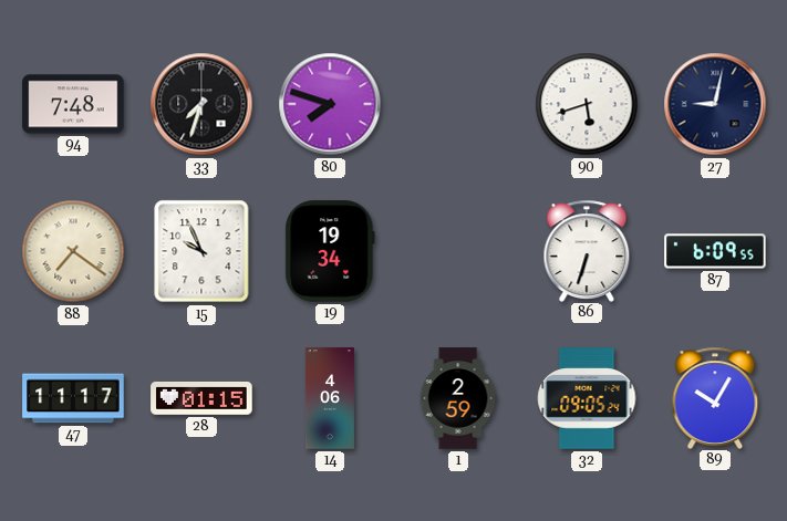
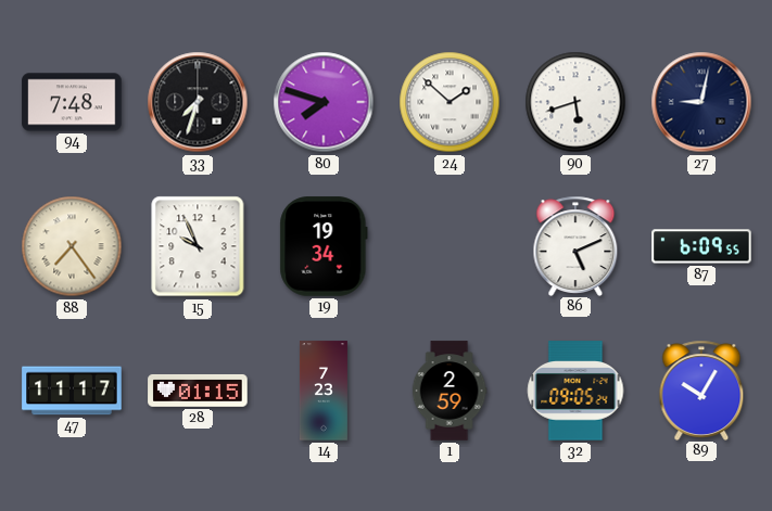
24: none -> 1:52 (450, 102)
88: 7:21 -> 7:24 (72, 246)
86: 6:33 -> 5:11 (575, 245)
14: 4:06 -> 7:23 (324, 391)
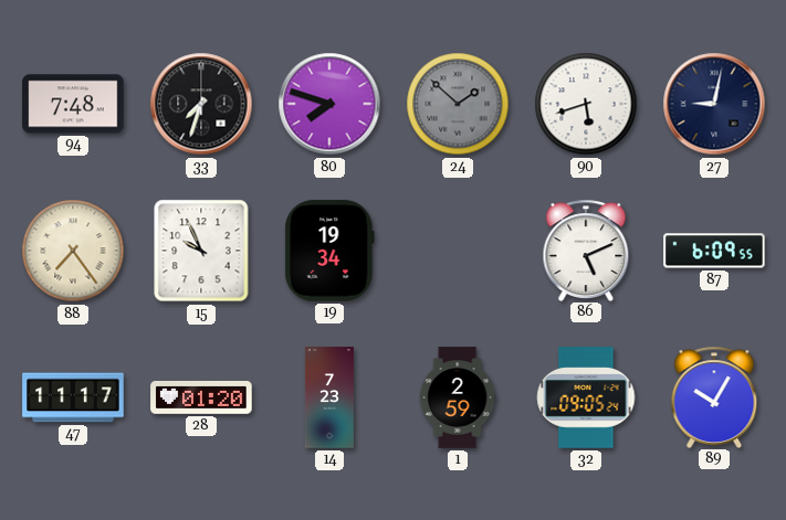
24 dial: white -> grey (458, 104)
28: 01:15 -> 01:20 (201, 397)
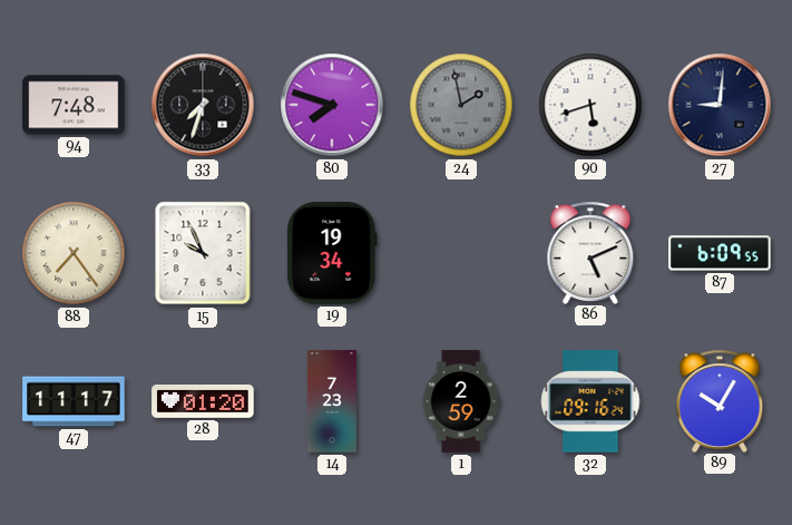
24: 1:52 -> 1:58 (461, 105)
27: 9:02 -> 9:01 (720, 105)
32: 09:05 -> 09:16 (590, 401)
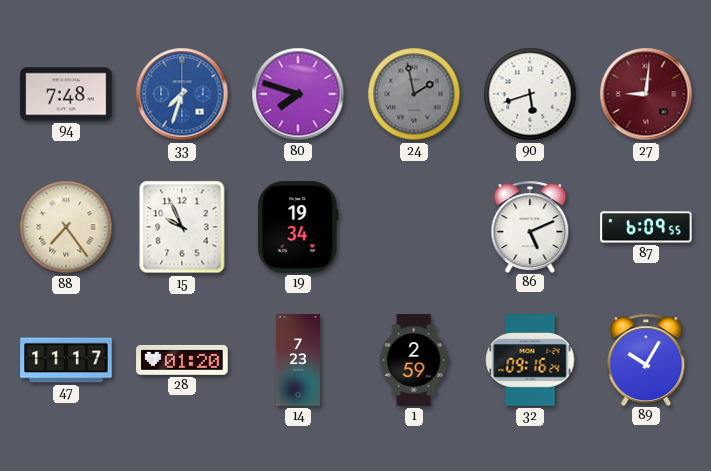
33 dial: black -> blue (182, 94)
27 dial: navy -> burgundy (646, 94)
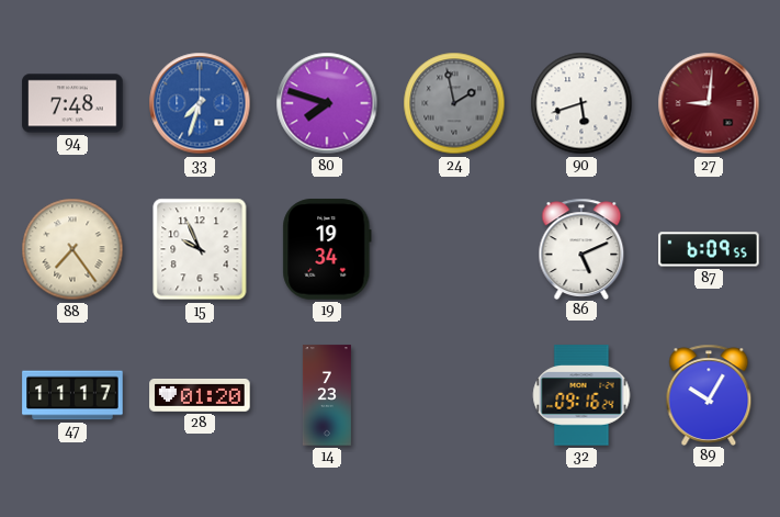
1: 2:59 -> none (414, 360)
